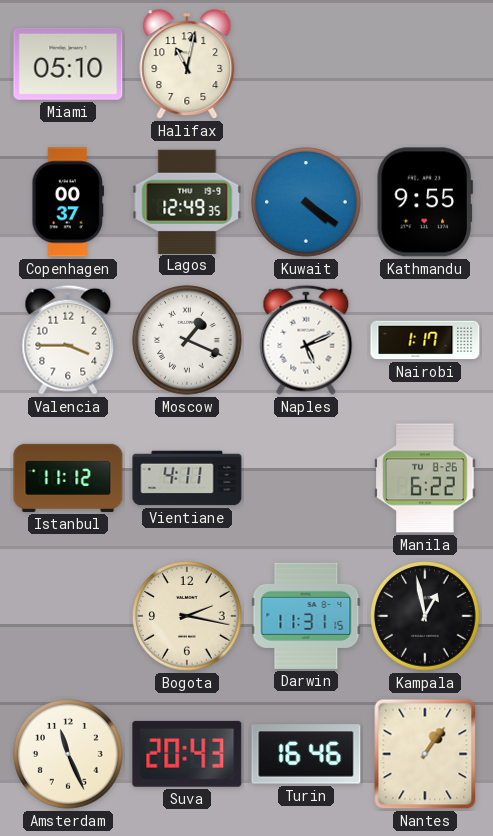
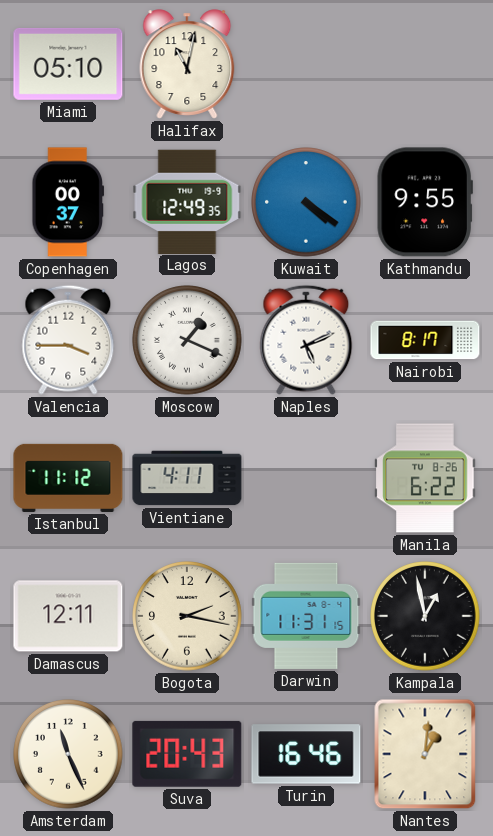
Nairobi: 1:17 -> 8:17 (425, 340)
Damascus: none -> 12:11 (68, 616)
Nantes: 1:06 -> 1:01 (425, 754)
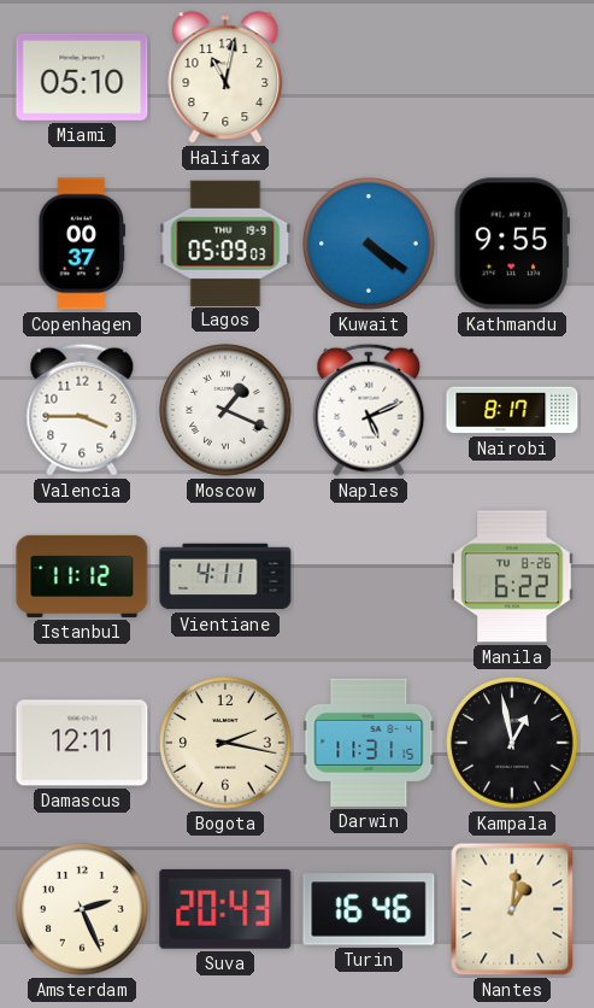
Lagos: 12:49 -> 05:09 (225, 242)
Amsterdam: 11:26 -> 2:26 (82, 909)
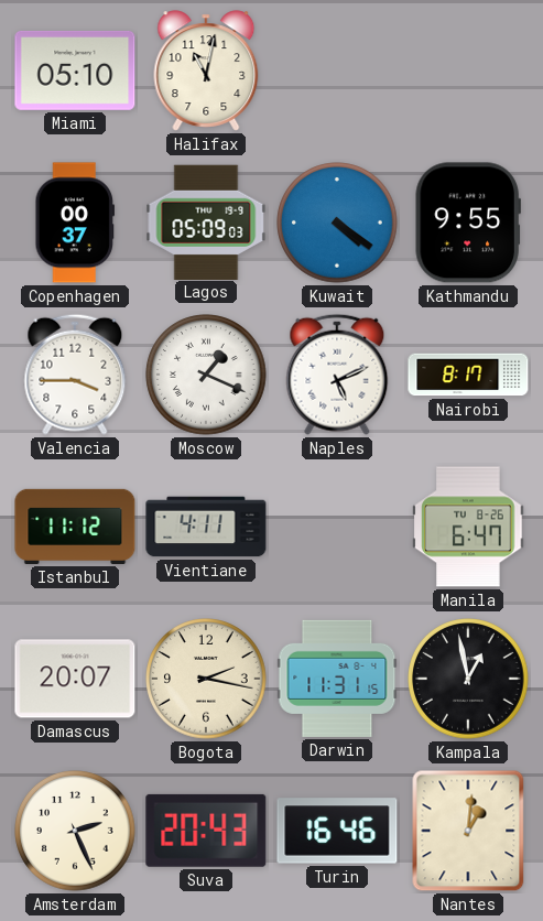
Manila: 6:22 -> 6:47 (468, 527)
Damascus: 12:11 -> 20:07 (75, 679)
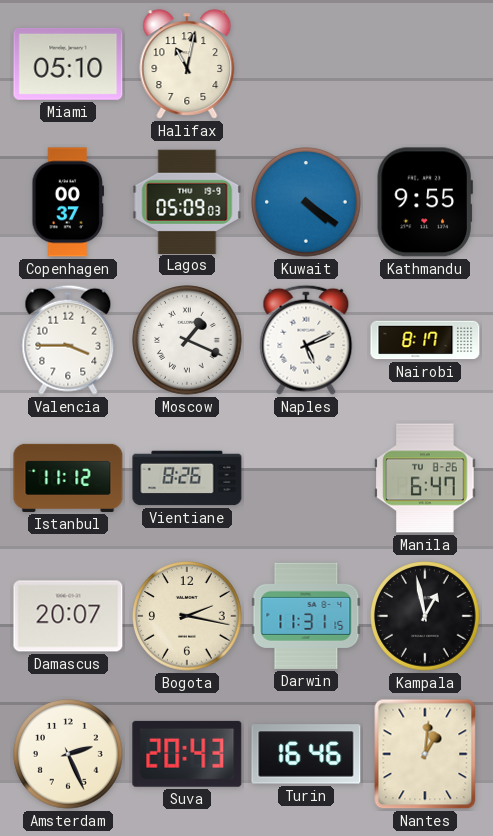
Vientiane: 4:11 -> 8:26 (187, 478)
